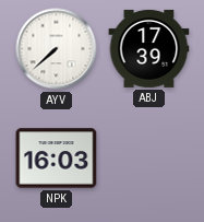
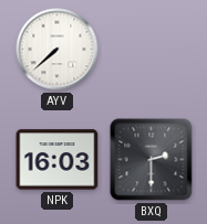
ABJ: 17:39 -> none (149, 48)
BXQ: none -> 2:30 (152, 160)
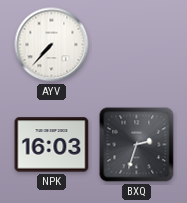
AYV: 7:38 -> 7:37 (52, 45)
BXQ: 2:30 -> 2:33 (137, 145)
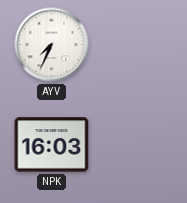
AYV: 7:37 -> 7:34 (52, 45)
BXQ: 2:33 -> none (137, 145)
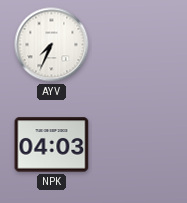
NPK: 16:03 -> 04:03 (52, 145)
